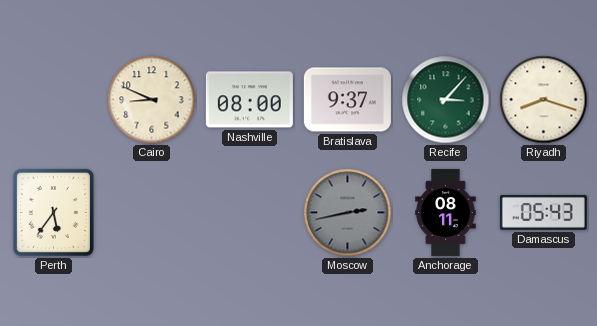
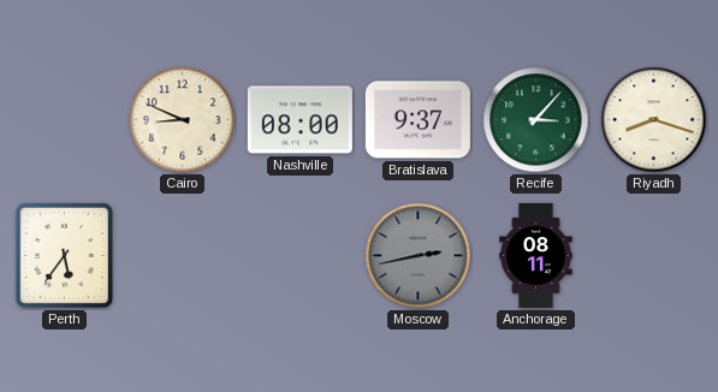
Damascus: 05:43 -> none (543, 212)
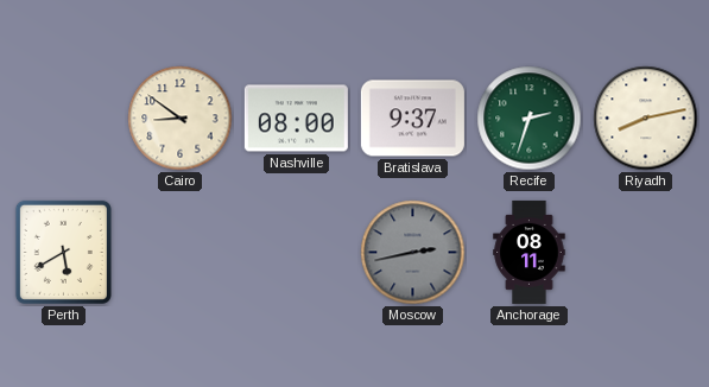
Cairo: 8:49 -> 8:51 (181, 119)
Recife: 3:07 -> 2:33 (530, 119)
Riyadh: 8:18 -> 8:13 (646, 119)
Perth: 5:36 -> 5:40 (63, 252)
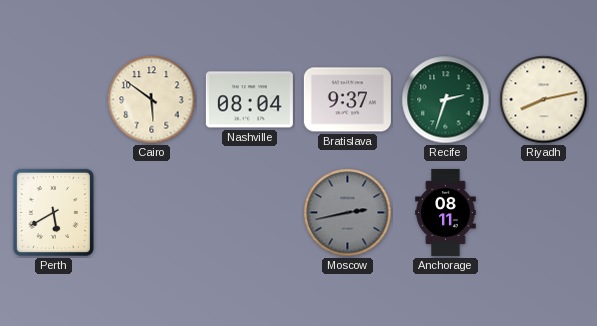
Cairo: 8:51 -> 5:51 (152, 100)
Nashville: 08:00 -> 08:04 (249, 100)
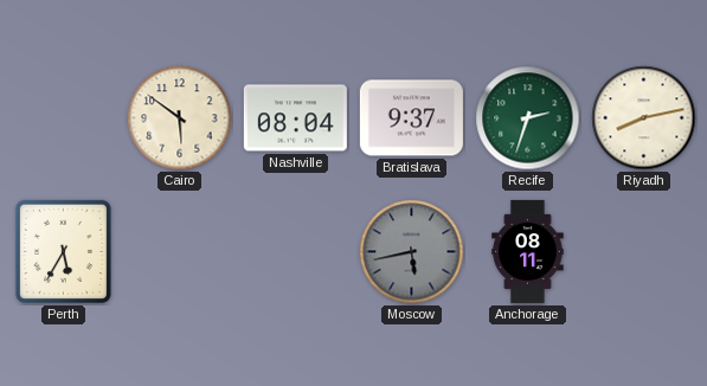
Perth: 5:40 -> 5:35 (63, 251)
Moscow: 2:43 -> 5:43 (412, 252)
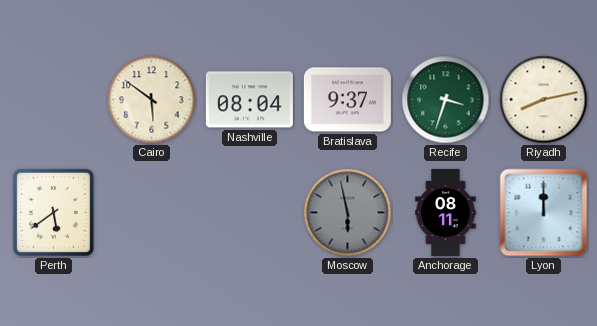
Recife: 2:33 -> 3:33 (446, 100)
Perth: 5:35 -> 5:39 (53, 212)
Moscow: 5:43 -> 5:58 (348, 213)
Lyon: none -> 12:00 (544, 213)
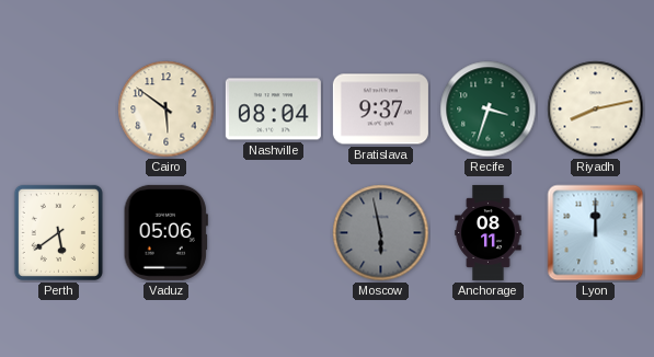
Vaduz: none -> 05:06 (165, 232)
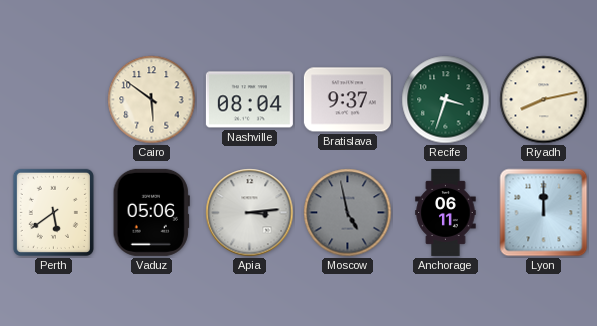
Apia: none -> 3:14 (250, 213)
Moscow: 5:58 -> 4:58 (348, 213)
Anchorage: 08:11 -> 06:11 (446, 212)
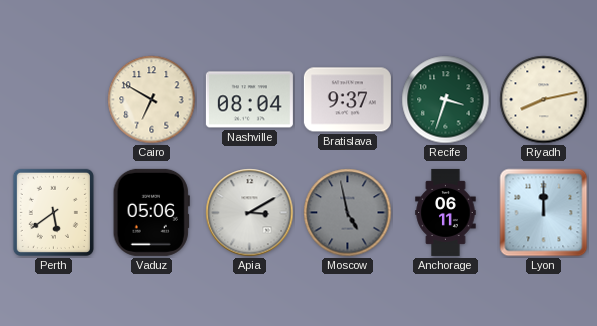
Cairo: 5:51 -> 6:50 (152, 100)
Apia: 3:14 -> 3:10 (250, 213)
